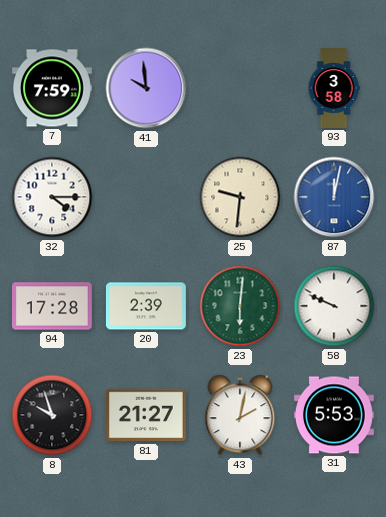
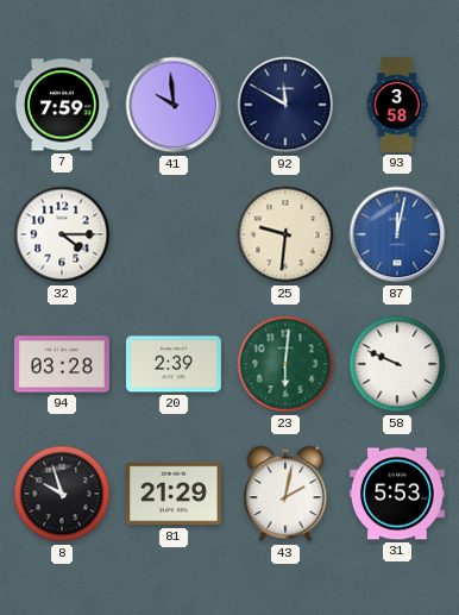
92: none -> 11:50 (285, 105)
94: 17:28 -> 03:28 (63, 364)
81: 21:27 -> 21:29 (174, 494)
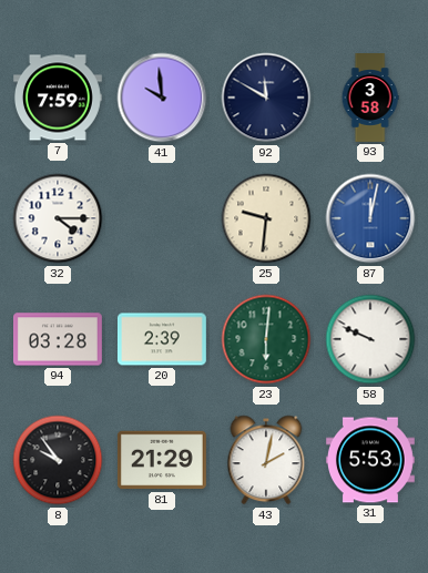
8: 9:57 -> 9:54 (58, 460)
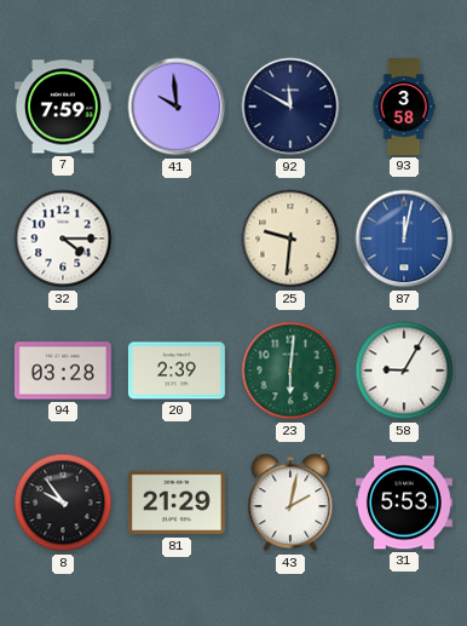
58: 9:49 -> 9:05 (404, 371)
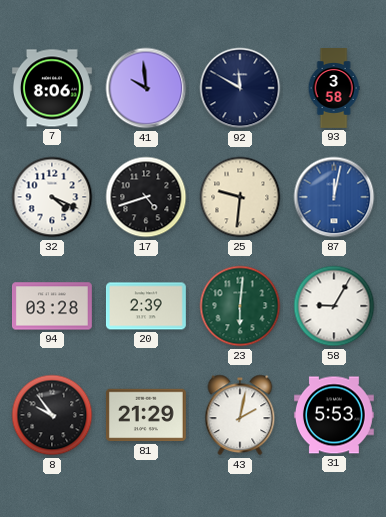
7: 7:59 -> 8:06 (53, 88)
32: 4:15 -> 4:19 (52, 197)
17: none -> 4:42 (146, 197)
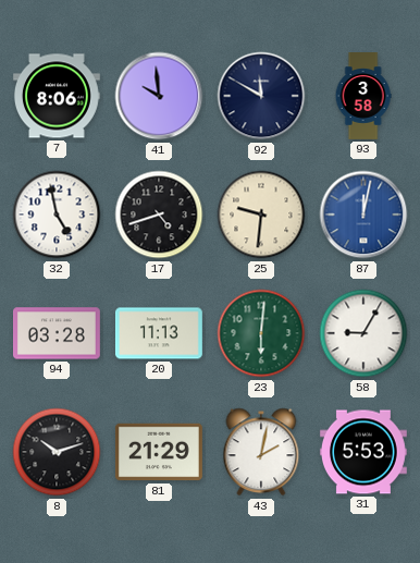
32: 4:19 -> 4:58 (57, 215)
20: 2:39 -> 11:13 (159, 333)
8: 9:54 -> 10:12 (57, 452)
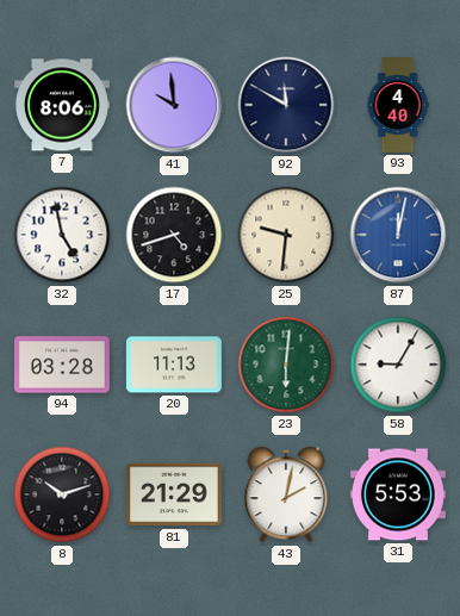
93: 3:58 -> 4:40 (398, 106)
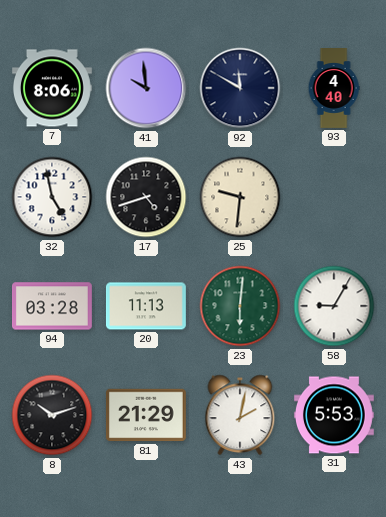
87: 12:02 -> none (398, 235)
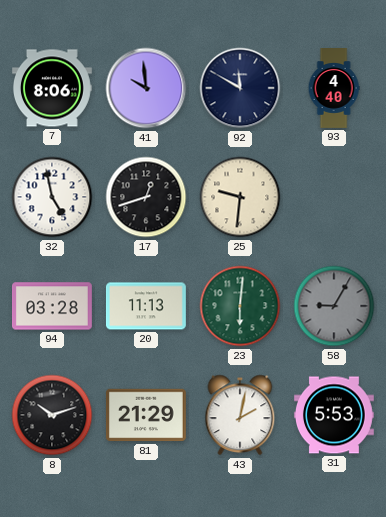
17: 4:42 -> 12:42 (146, 197)
58 dial: white -> grey (334, 306)
